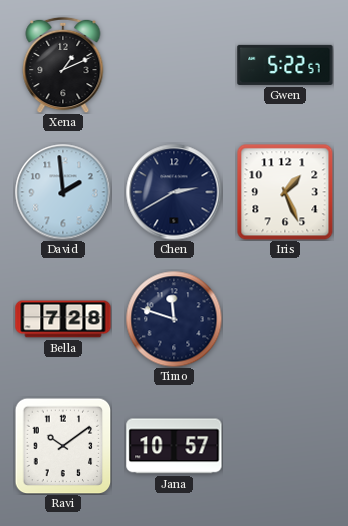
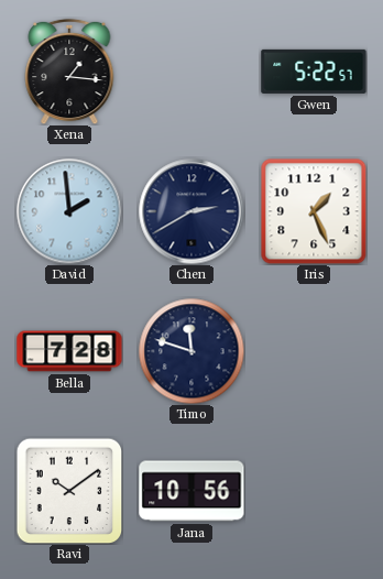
Xena: 1:11 -> 1:16 (69, 72)
Jana: 10:57 -> 10:56 (191, 491)
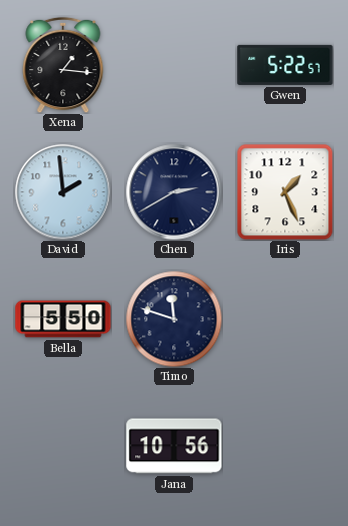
Bella: 7:28 -> 5:50 (63, 319)
Ravi: 10:09 -> none (69, 491)
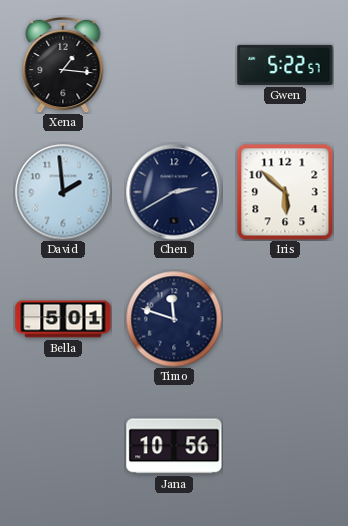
Iris: 1:26 -> 5:52 (285, 192)
Bella: 5:50 -> 5:01 (63, 319)
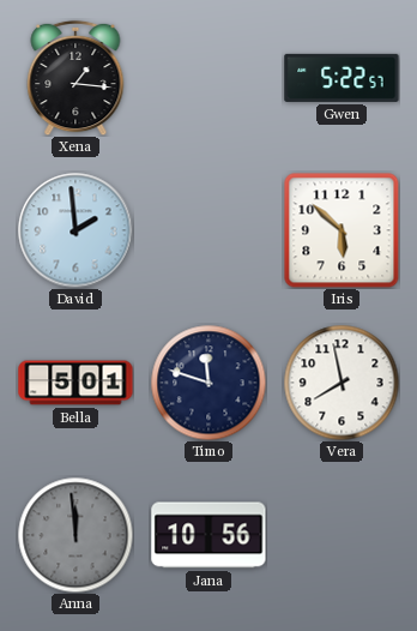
Chen: 2:40 -> none (174, 192)
Vera: none -> 7:58 (342, 383)
Anna: none -> 11:59 (75, 535)
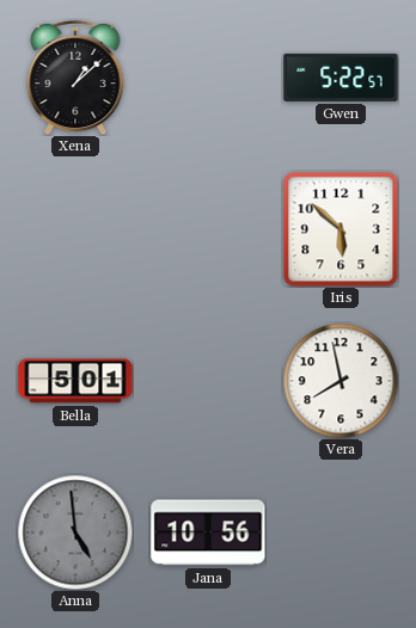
Xena: 1:16 -> 1:08 (75, 78)
David: 1:59 -> none (75, 230)
Timo: 11:48 -> none (208, 383)
Anna: 11:59 -> 4:59 (75, 532)
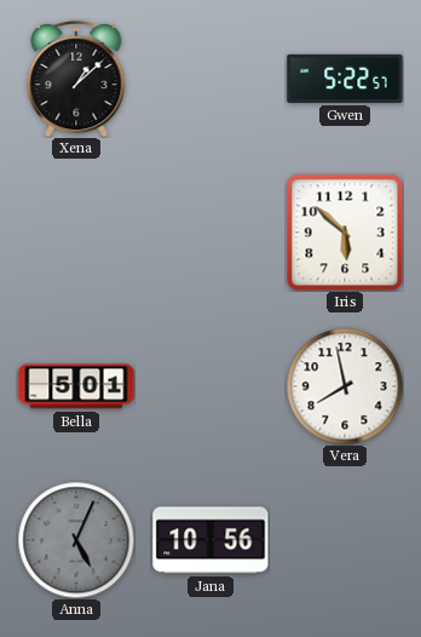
Anna: 4:59 -> 5:04 (76, 540)
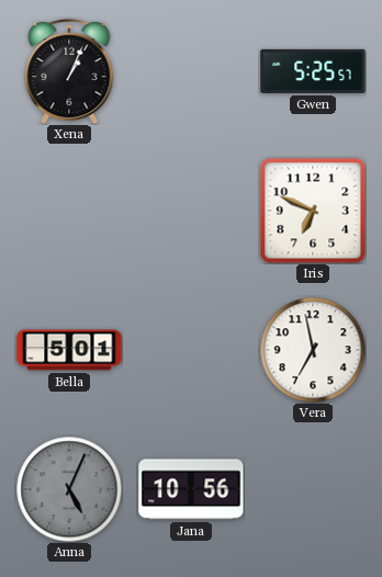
Xena: 1:08 -> 1:04 (69, 71)
Gwen: 5:22 -> 5:25 (313, 71)
Iris: 5:52 -> 6:49 (313, 211)
Vera: 7:58 -> 6:58 (313, 350)
